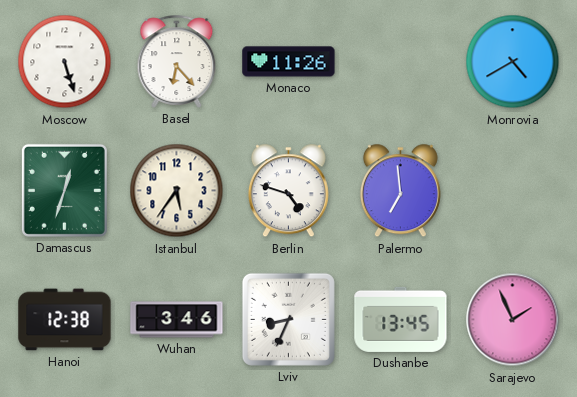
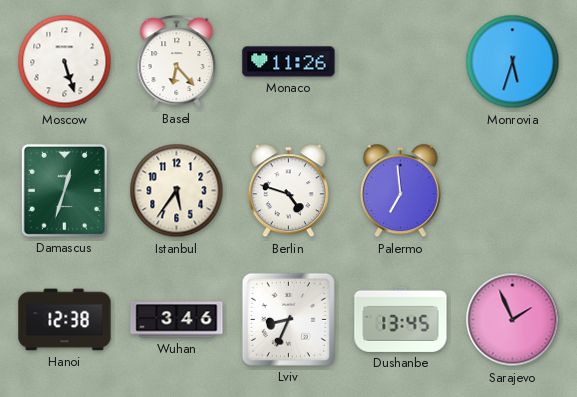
Monrovia: 4:40 -> 5:33 (513, 62)
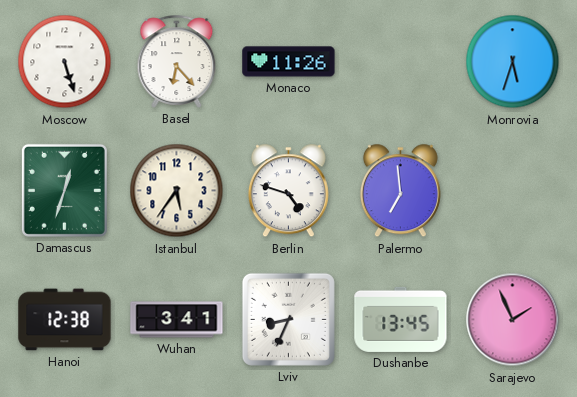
Wuhan: 3:46 -> 3:41 (177, 320)
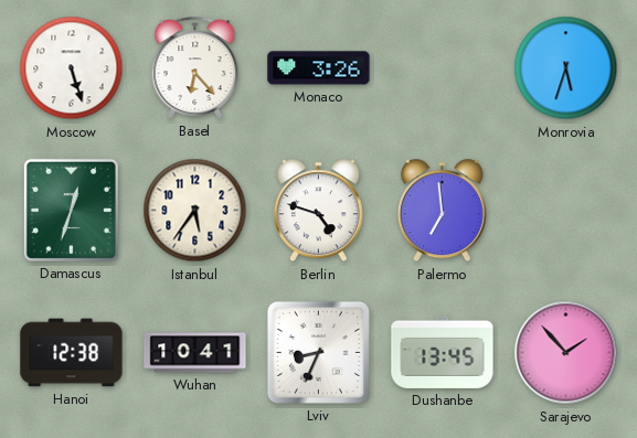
Monaco: 11:26 -> 3:26 (319, 68)
Wuhan: 3:41 -> 10:41 (195, 353)
Sarajevo: 1:56 -> 1:53 (566, 353)
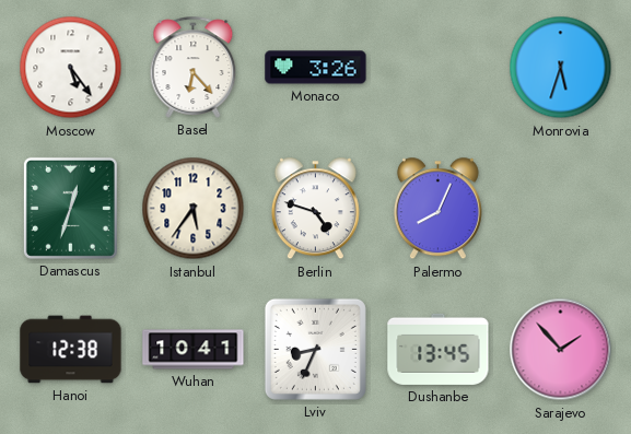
Moscow: 5:27 -> 5:24 (71, 68)
Palermo: 6:59 -> 8:04 (437, 209)
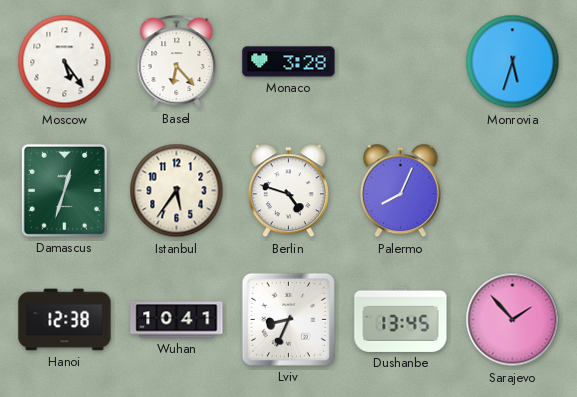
Monaco: 3:26 -> 3:28 (289, 62)
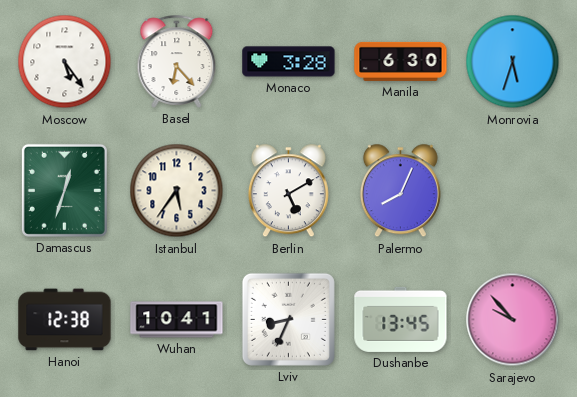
Manila: none -> 6:30 (401, 61)
Berlin: 4:48 -> 5:10 (288, 191)
Sarajevo: 1:53 -> 9:53 (513, 320)
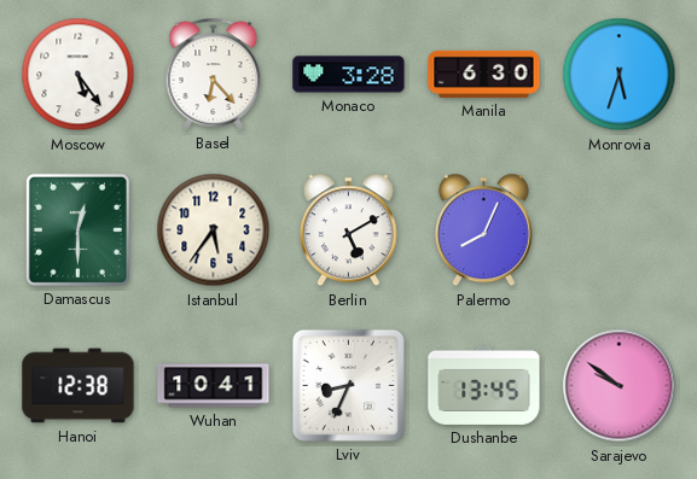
Damascus: 12:33 -> 12:30 (77, 229)
Sarajevo: 9:53 -> 9:51 (620, 386)
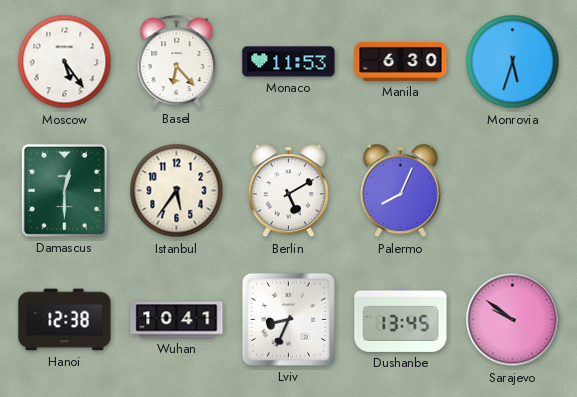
Monaco: 3:28 -> 11:53 (289, 62)
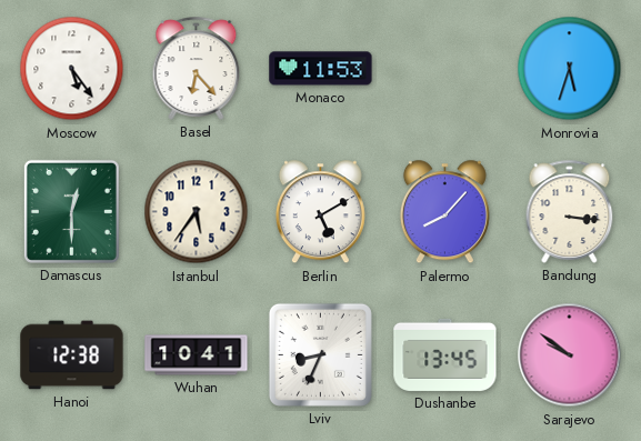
Manila: 6:30 -> none (401, 61)
Palermo: 8:04 -> 8:07 (444, 212)
Bandung: none -> 3:16 (570, 211)
